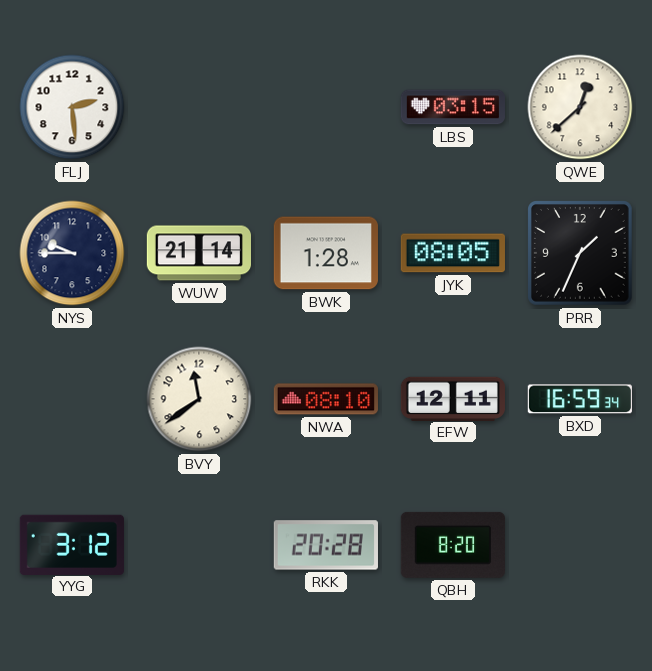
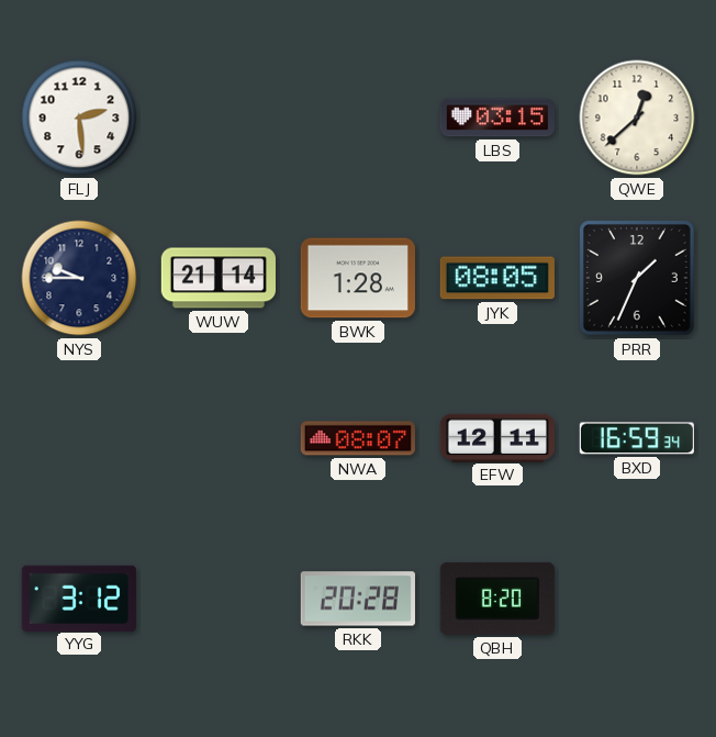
BVY: 11:39 -> none (199, 399)
NWA: 08:10 -> 08:07 (358, 438)
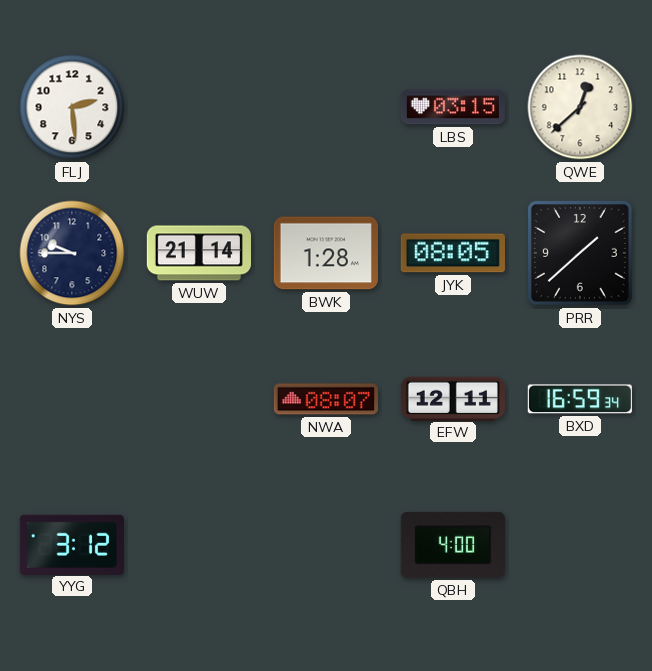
PRR: 1:34 -> 1:38 (581, 254)
RKK: 20:28 -> none (358, 599)
QBH: 8:20 -> 4:00 (453, 545)
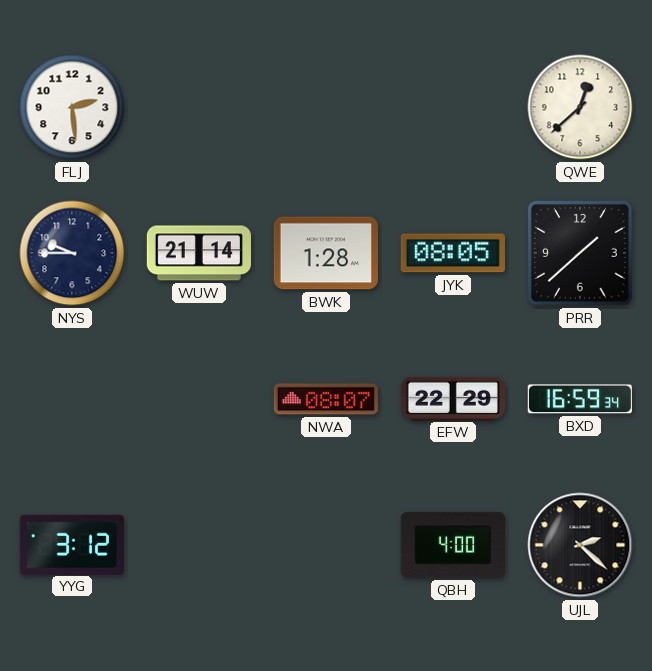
LBS: 03:15 -> none (453, 107)
EFW: 12:11 -> 22:29 (453, 398)
UJL: none -> 2:22 (580, 545)
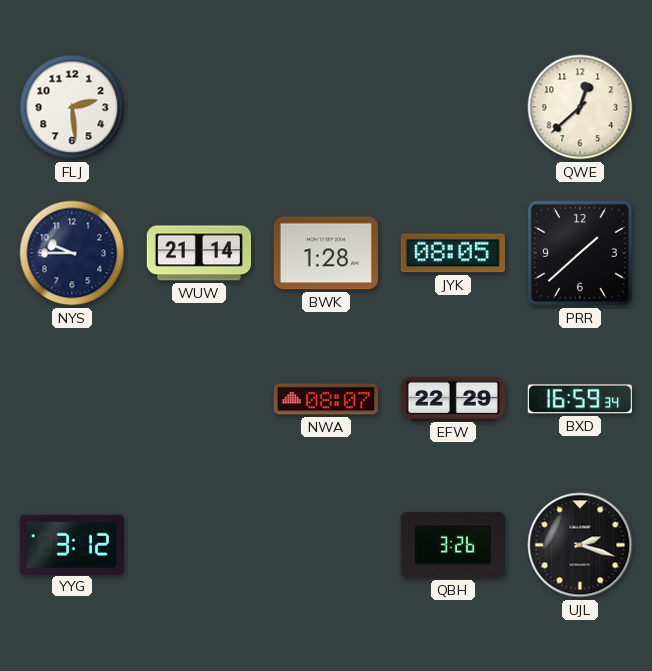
QBH: 4:00 -> 3:26 (453, 545)
UJL: 2:22 -> 2:18 (580, 545)
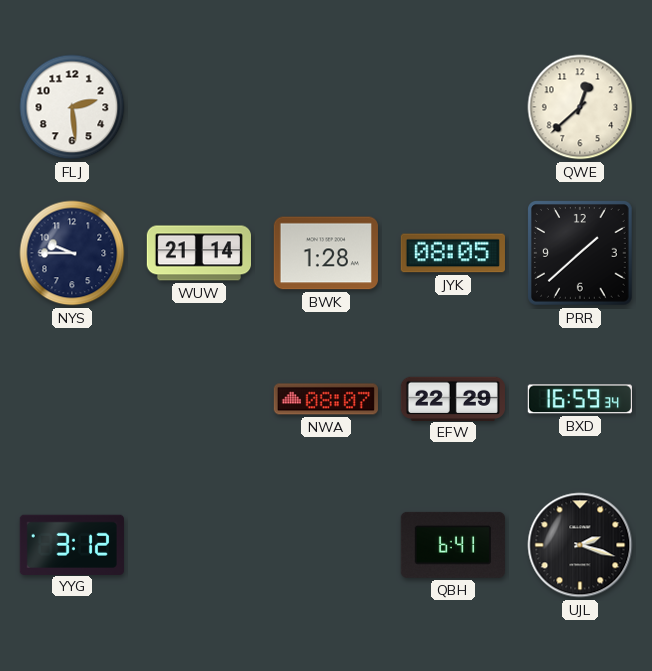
QBH: 3:26 -> 6:41 (453, 545)
